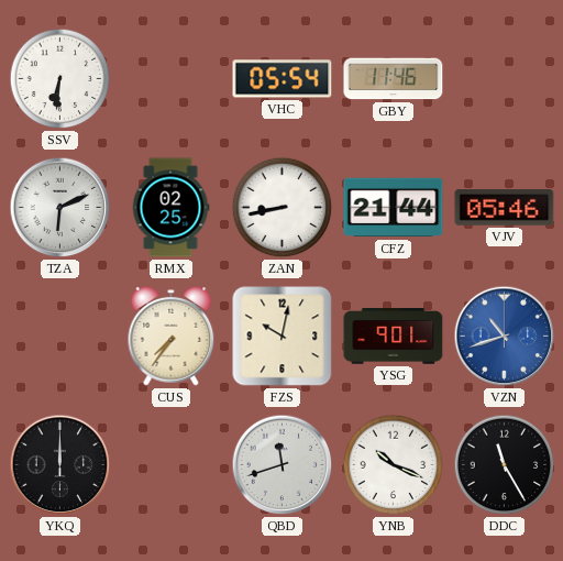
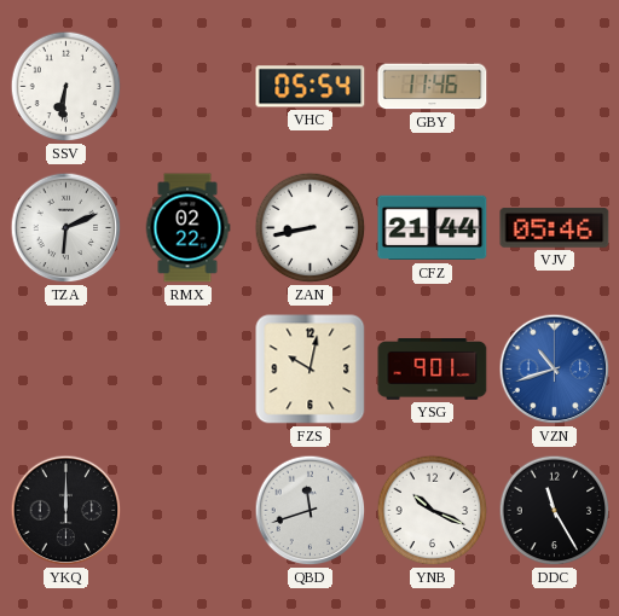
RMX: 02:25 -> 02:22 (187, 228)
CUS: 7:36 -> none (172, 337)
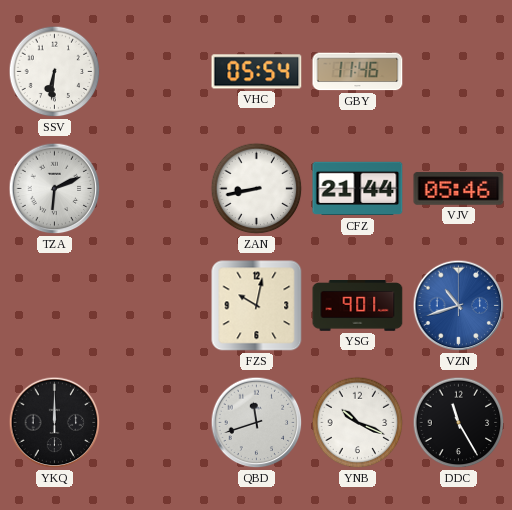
RMX: 02:22 -> none (187, 228)
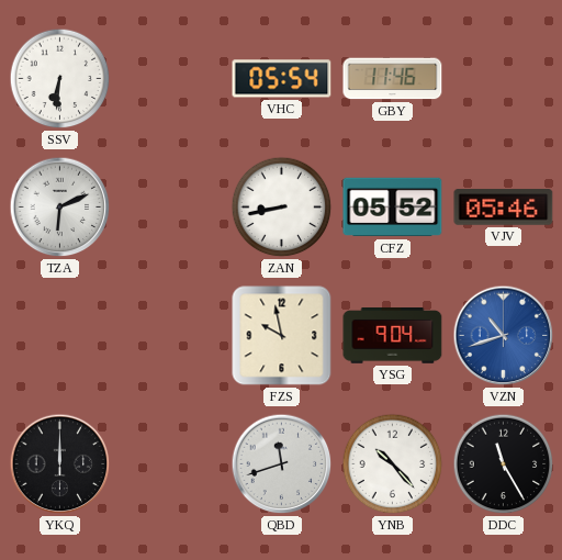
CFZ: 21:44 -> 05:52 (393, 208)
FZS: 10:02 -> 9:58 (282, 336)
YSG: 9:01 -> 9:04 (393, 336)
YNB: 10:19 -> 10:23 (393, 464)
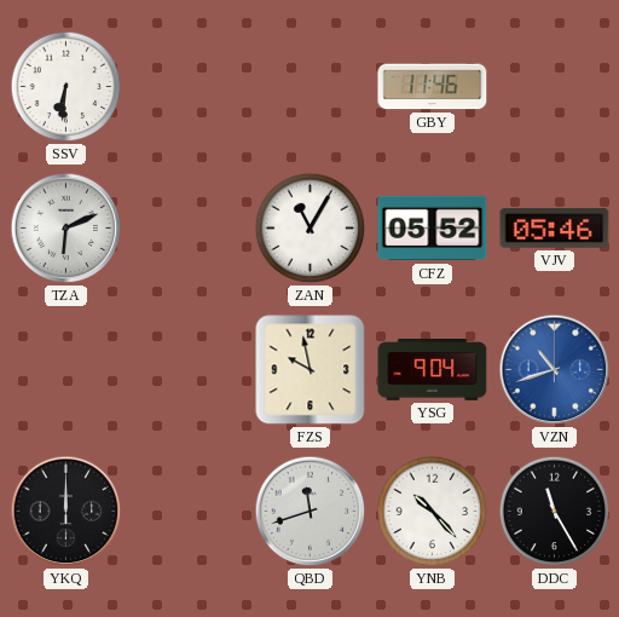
VHC: 05:54 -> none (282, 79)
ZAN: 8:43 -> 11:05 (311, 229)
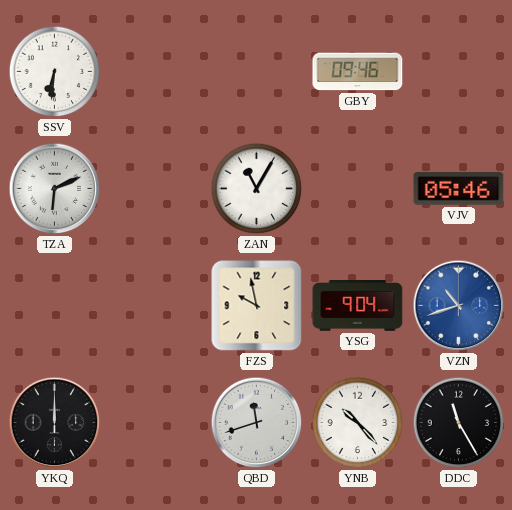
GBY: 11:46 -> 09:46 (358, 72)
CFZ: 05:52 -> none (433, 229)
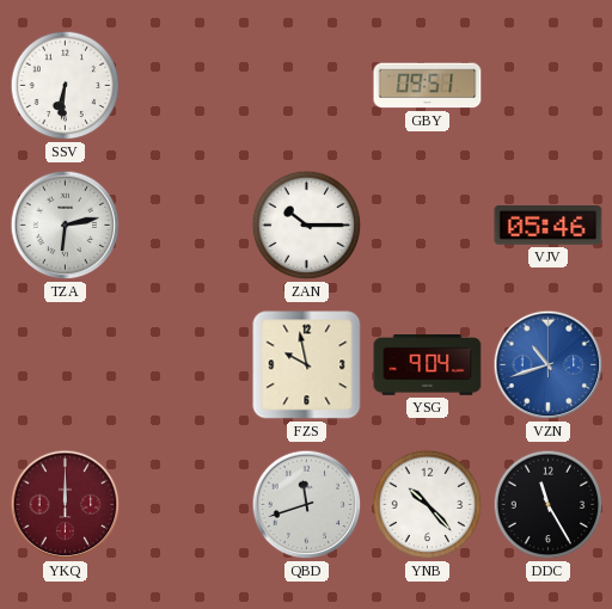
GBY: 09:46 -> 09:51 (428, 86)
TZA: 6:11 -> 6:13 (66, 226)
ZAN: 11:05 -> 10:15 (307, 226)
YKQ dial: black -> burgundy (66, 505)
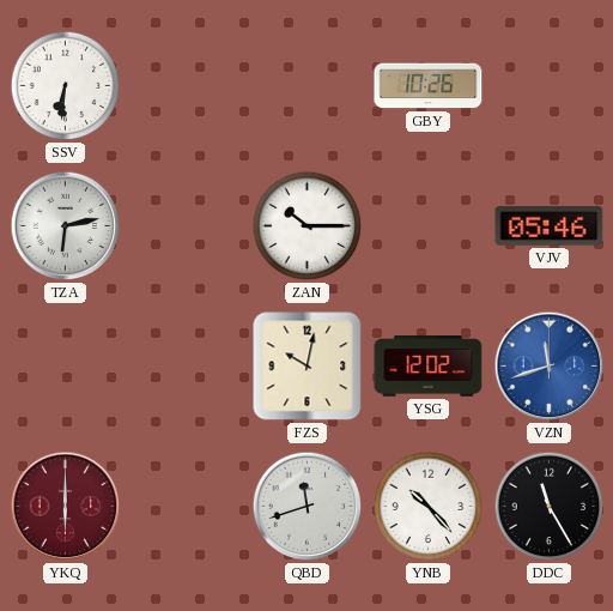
GBY: 09:51 -> 10:26 (429, 86)
FZS: 9:58 -> 10:02 (308, 367)
YSG: 9:04 -> 12:02 (429, 367)
VZN: 10:42 -> 11:42 (550, 367)
YKQ: 12:00 -> 6:00 (66, 507)
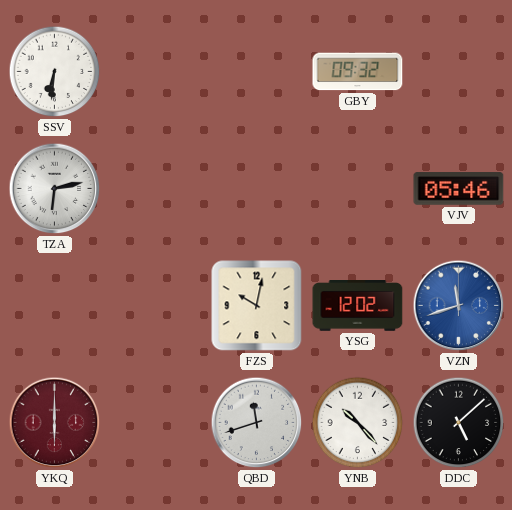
GBY: 10:26 -> 09:32 (358, 72)
ZAN: 10:15 -> none (308, 226)
DDC: 11:25 -> 5:08 (459, 423)
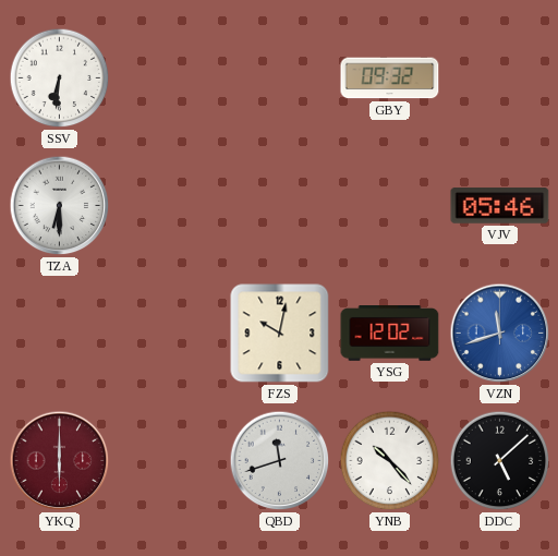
TZA: 6:13 -> 6:30 (60, 206)
